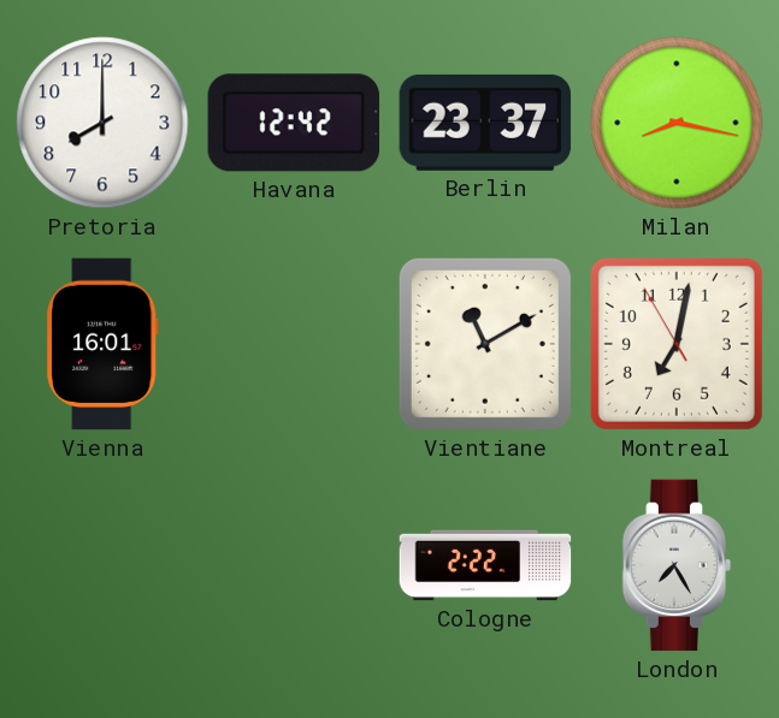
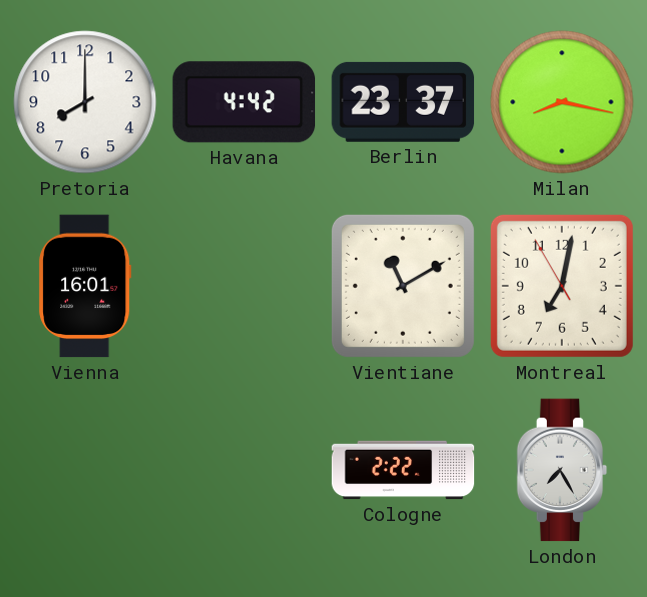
Havana: 12:42 -> 4:42 (244, 102)
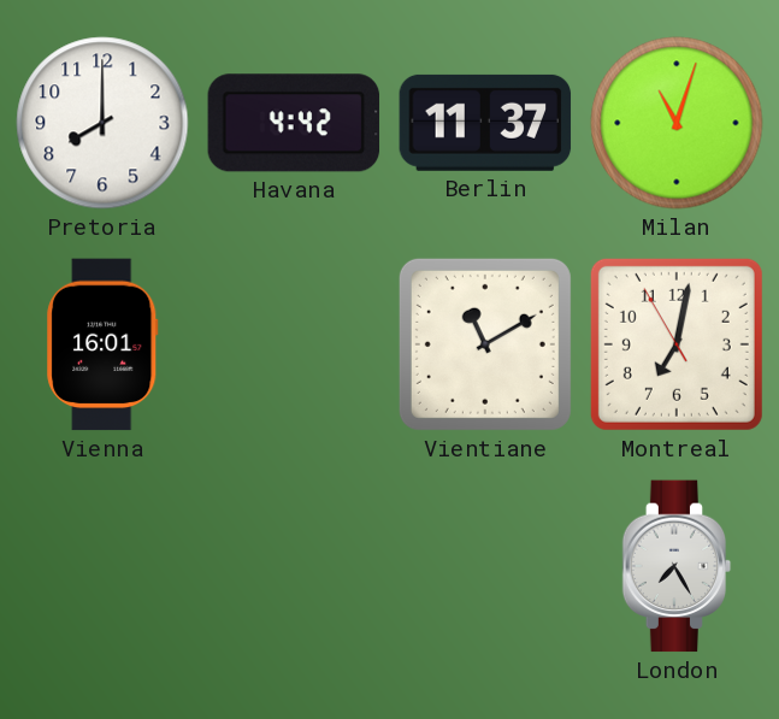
Berlin: 23:37 -> 11:37 (485, 123)
Milan: 8:17 -> 11:03 (677, 123)
Cologne: 2:22 -> none (403, 470)
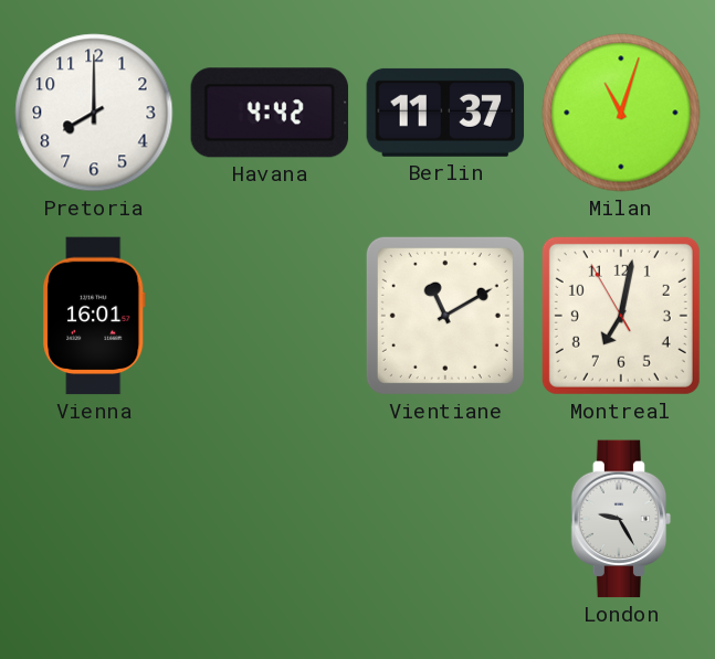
London: 7:25 -> 9:25 (621, 519)
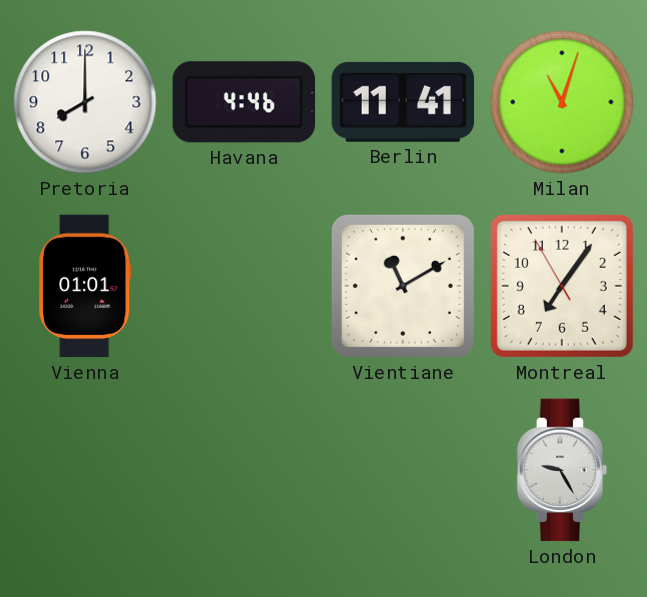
Havana: 4:42 -> 4:46 (244, 102)
Berlin: 11:37 -> 11:41 (403, 102)
Vienna: 16:01 -> 01:01 (85, 286)
Montreal: 7:01 -> 7:05 (562, 286)
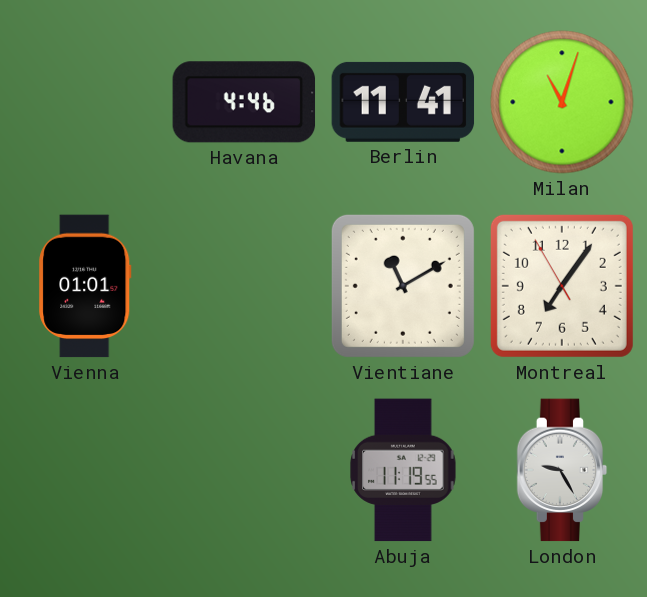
Pretoria: 8:00 -> none (85, 102)
Abuja: none -> 11:19 (403, 470)
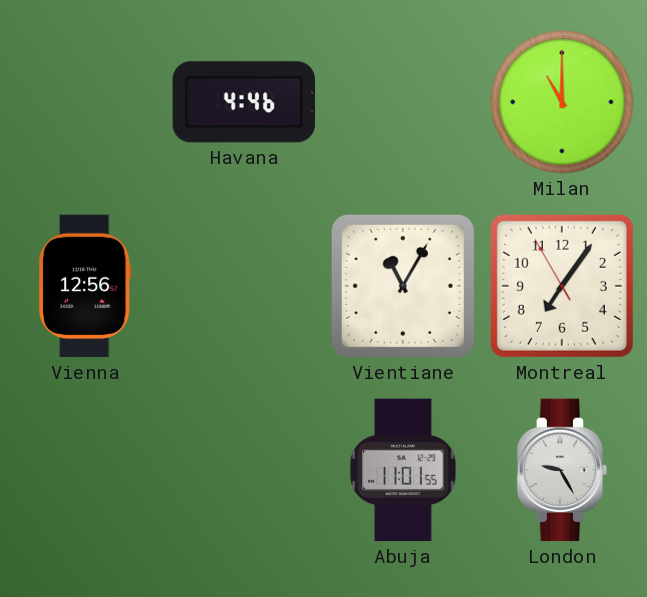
Berlin: 11:41 -> none (403, 102)
Milan: 11:03 -> 11:00 (562, 102)
Vienna: 01:01 -> 12:56 (85, 286)
Vientiane: 11:10 -> 11:05 (403, 286)
Abuja: 11:19 -> 11:01 (403, 470)
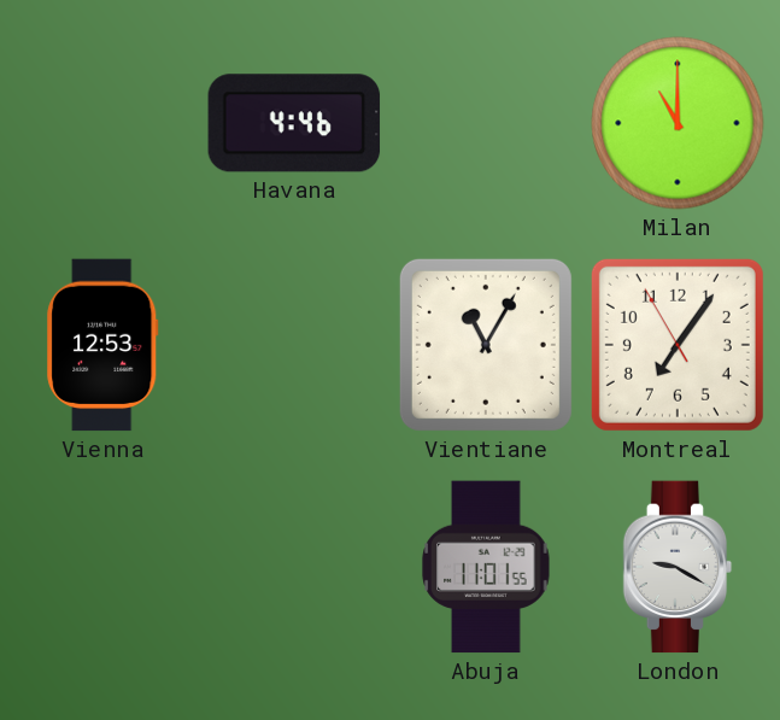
Vienna: 12:56 -> 12:53 (102, 345)
London: 9:25 -> 9:20 (678, 567)
